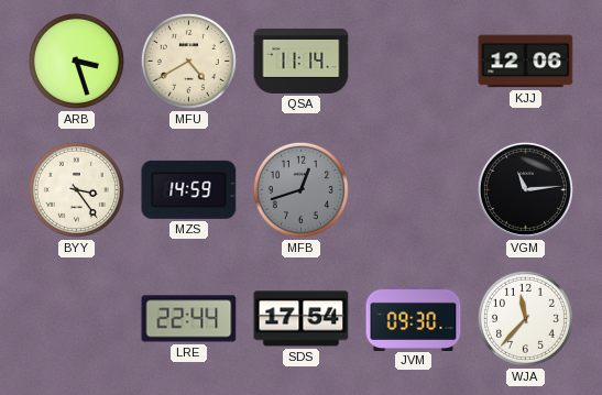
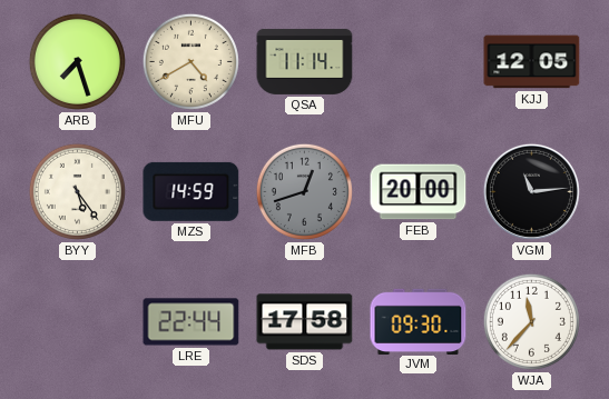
ARB: 3:27 -> 7:27 (77, 61)
KJJ: 12:06 -> 12:05 (532, 62)
BYY: 3:24 -> 5:24 (77, 191)
FEB: none -> 20:00 (419, 192)
SDS: 17:54 -> 17:58 (305, 322)
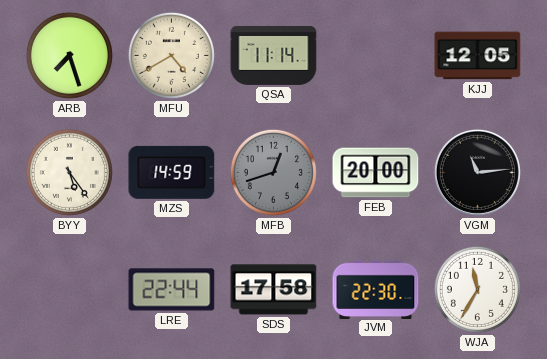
JVM: 09:30 -> 22:30 (376, 289)
WJA: 11:37 -> 11:35 (477, 289)
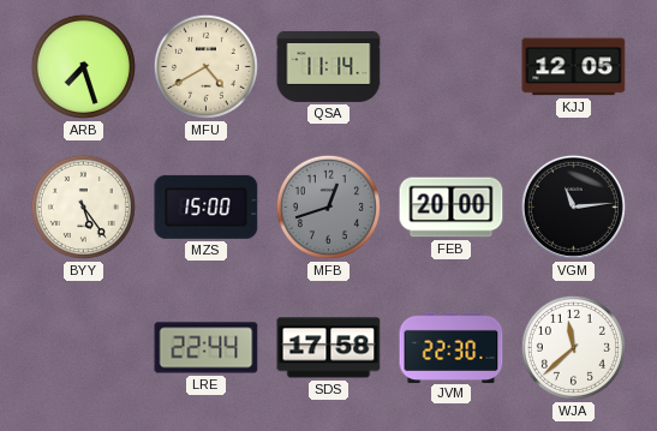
MZS: 14:59 -> 15:00 (207, 206)
WJA: 11:35 -> 11:38 (573, 347)
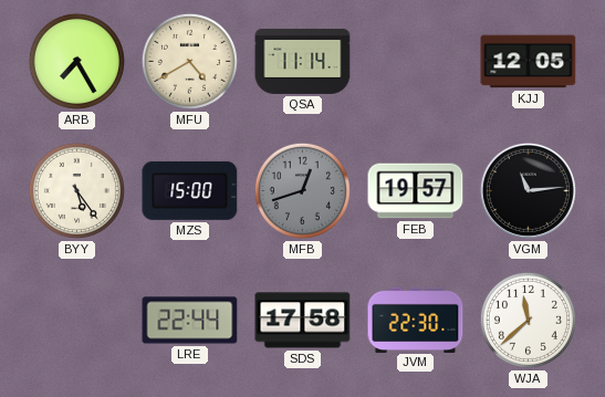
ARB: 7:27 -> 7:25 (76, 61)
FEB: 20:00 -> 19:57 (416, 191)
